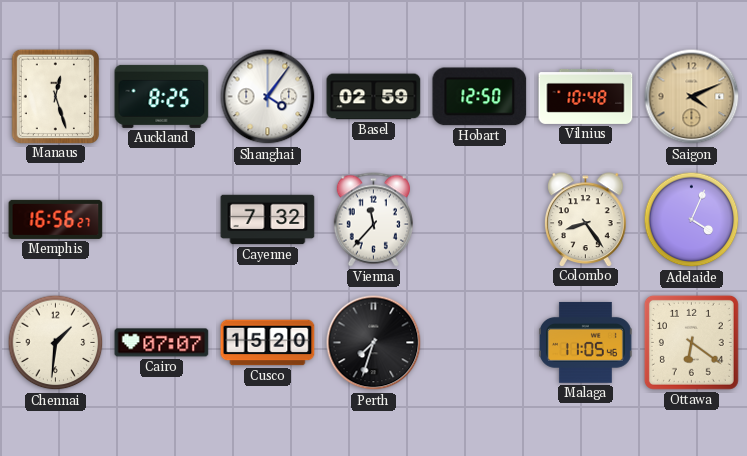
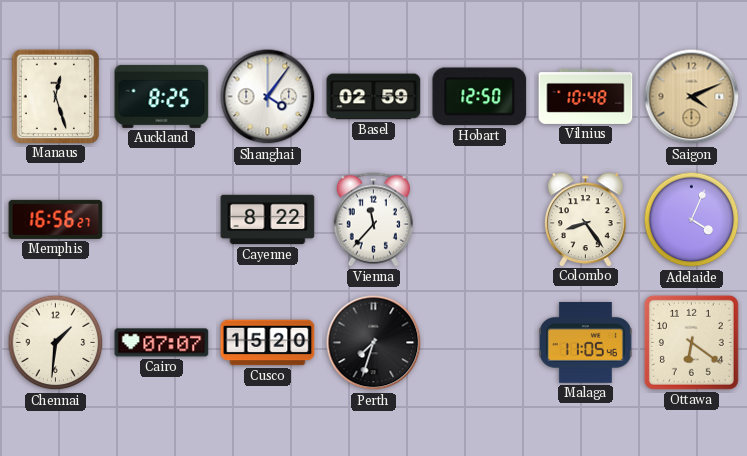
Cayenne: 7:32 -> 8:22 (268, 220)
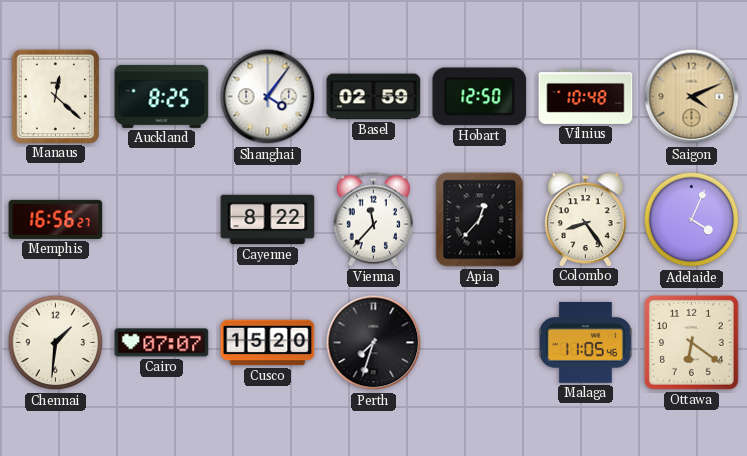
Manaus: 12:27 -> 12:22 (55, 96)
Apia: none -> 12:37 (480, 220)
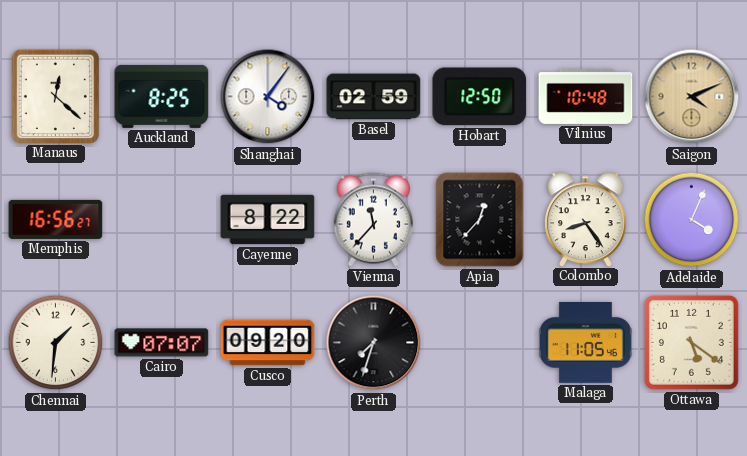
Cusco: 15:20 -> 09:20 (268, 343)
Ottawa: 6:21 -> 5:21 (691, 342)
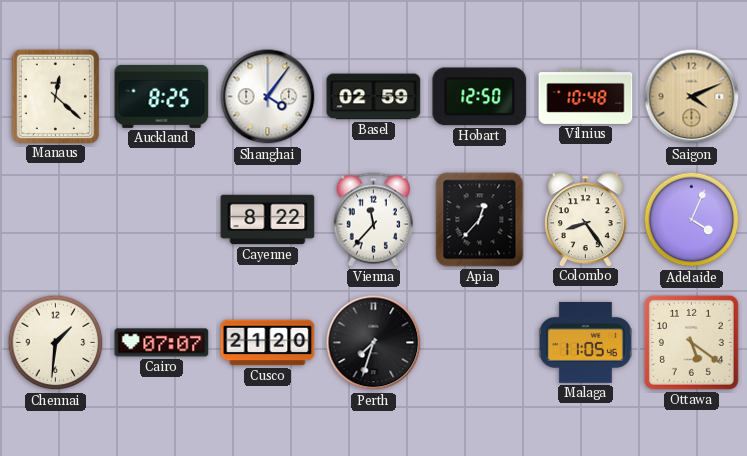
Memphis: 16:56 -> none (56, 219)
Cusco: 09:20 -> 21:20 (268, 343)
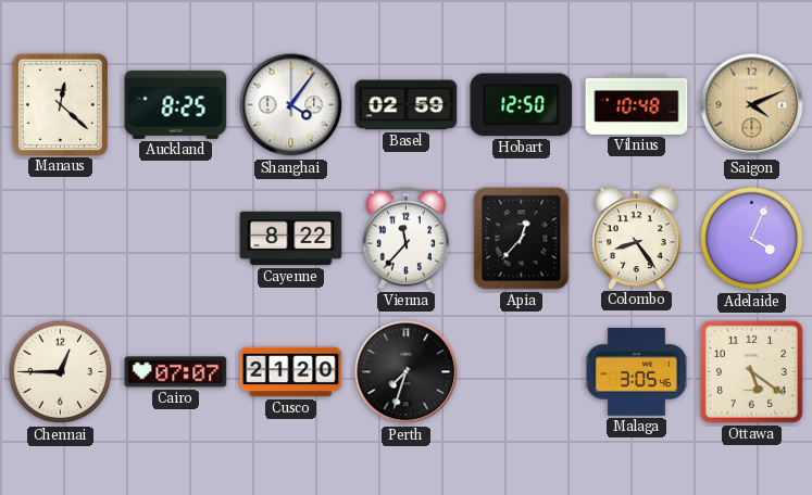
Chennai: 1:31 -> 12:45 (61, 372)
Malaga: 11:05 -> 3:05 (636, 371)
